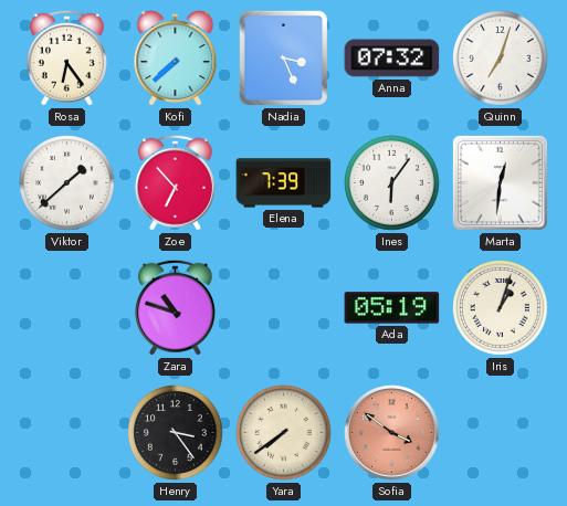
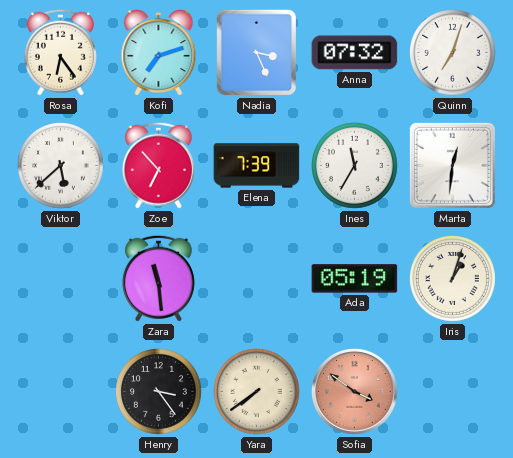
Kofi: 7:38 -> 7:12 (159, 53)
Viktor: 1:38 -> 5:38 (61, 166)
Ines: 6:06 -> 11:35 (355, 166)
Zara: 10:48 -> 11:29 (158, 278)
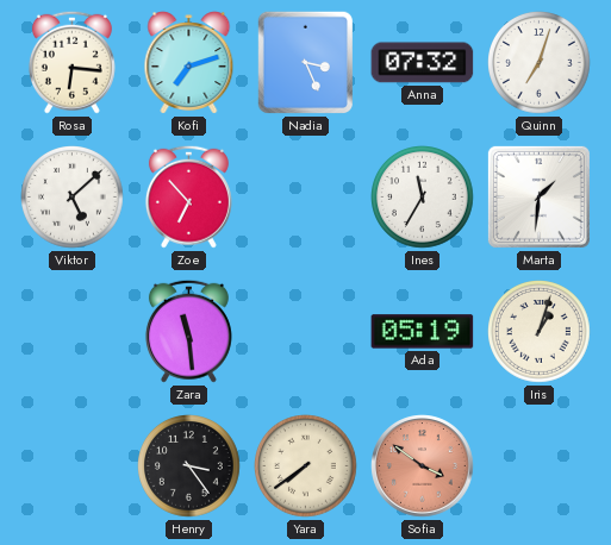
Rosa: 6:24 -> 6:16 (71, 62)
Viktor: 5:38 -> 5:08 (73, 198)
Elena: 7:39 -> none (257, 166)
Marta: 12:31 -> 1:31 (538, 196)
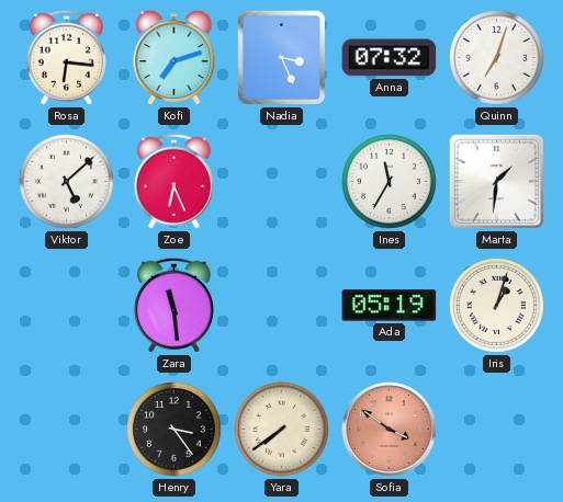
Zoe: 6:53 -> 6:26 (173, 181)
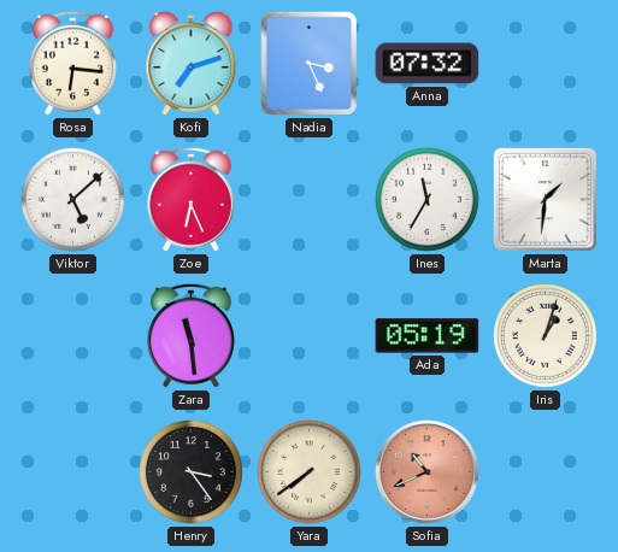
Quinn: 7:03 -> none (497, 58)
Sofia: 3:51 -> 10:41 (428, 472)
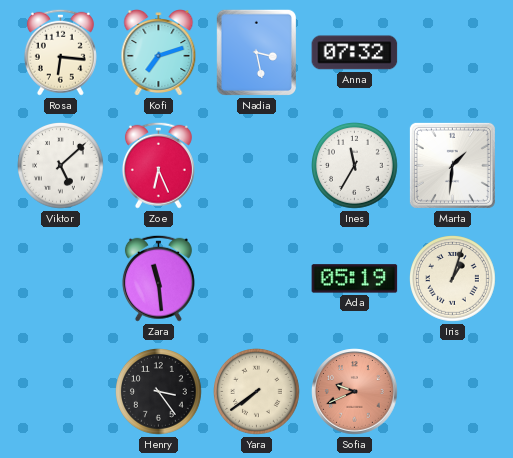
Nadia: 3:26 -> 3:28 (256, 53)
Sofia: 10:41 -> 9:41 (355, 392)
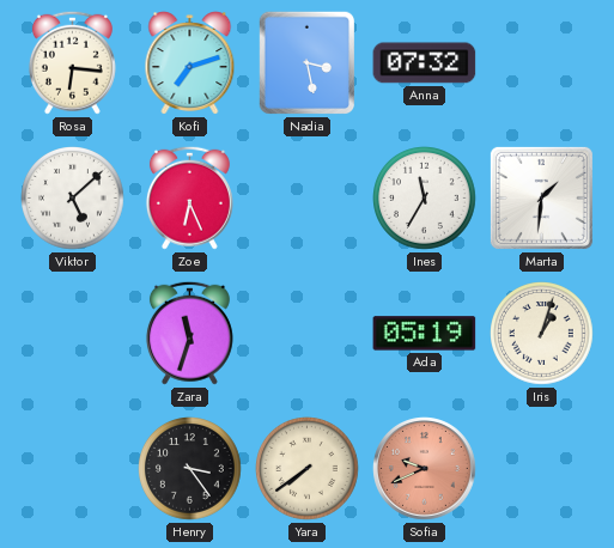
Zara: 11:29 -> 11:33 (189, 333)
